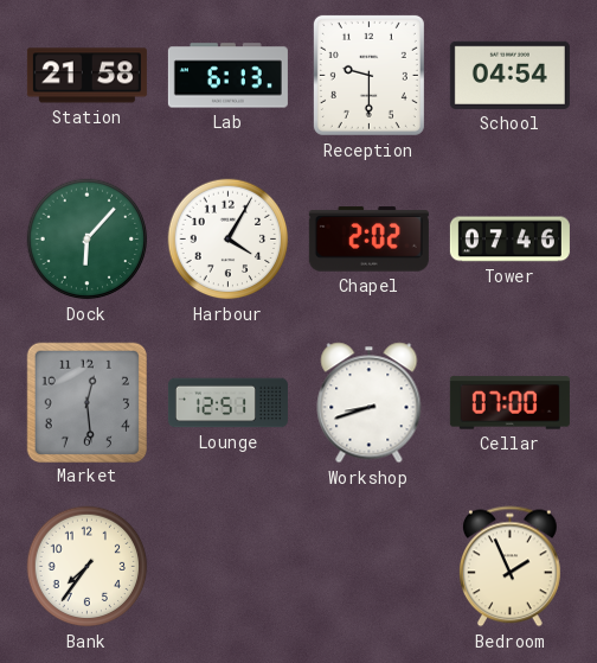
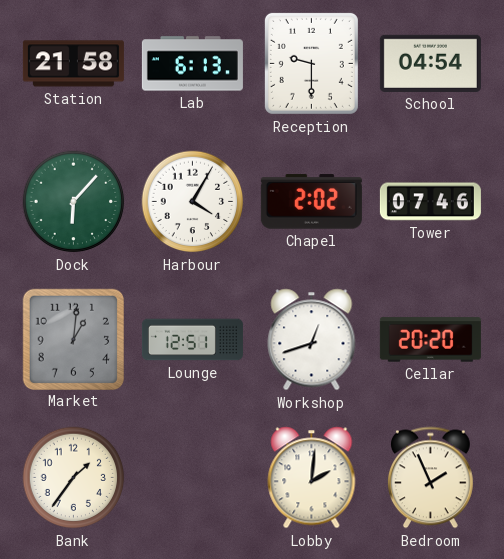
Market: 12:29 -> 1:01 (73, 339)
Workshop: 8:42 -> 12:42 (312, 340)
Cellar: 07:00 -> 20:20 (430, 340)
Bank: 7:36 -> 1:36 (74, 478)
Lobby: none -> 2:01 (312, 478)
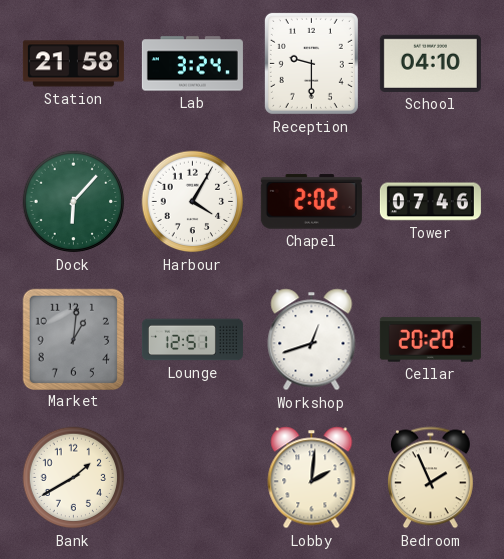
Lab: 6:13 -> 3:24 (192, 64)
School: 04:54 -> 04:10 (430, 63)
Bank: 1:36 -> 1:40 (74, 478)
